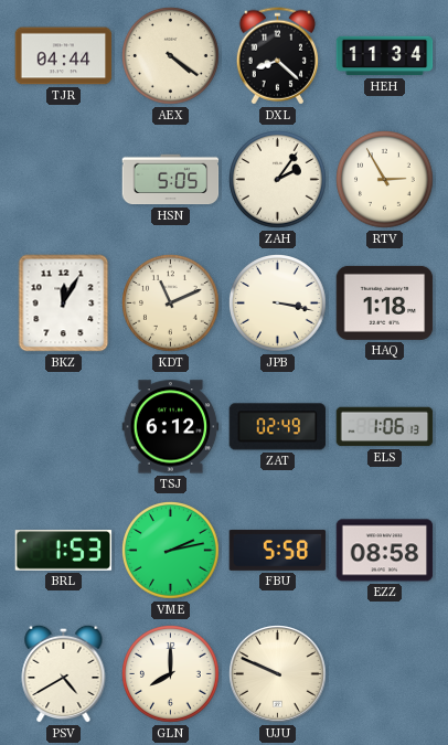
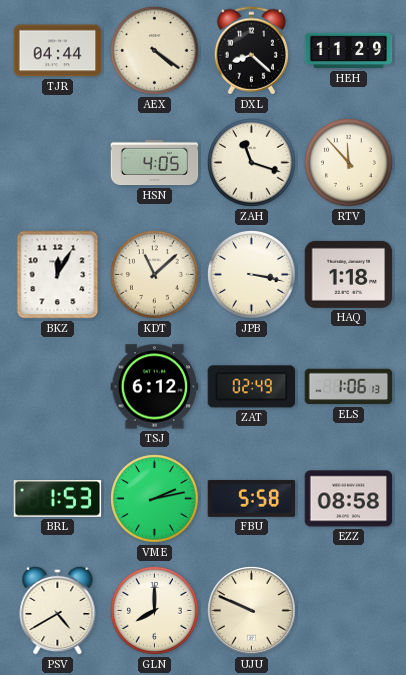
HEH: 11:34 -> 11:29 (349, 51)
HSN: 5:05 -> 4:05 (155, 163)
ZAH: 2:06 -> 11:18 (252, 163)
RTV: 2:55 -> 11:53 (349, 163)
KDT: 11:11 -> 11:08 (155, 275)
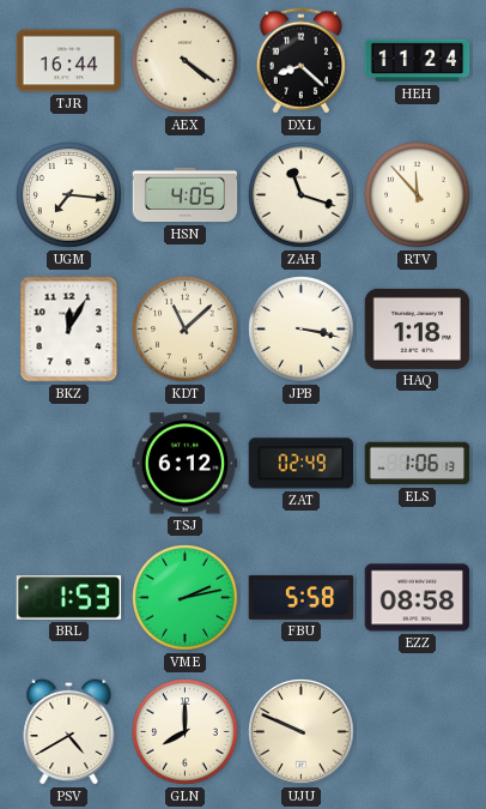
TJR: 04:44 -> 16:44 (69, 61)
HEH: 11:29 -> 11:24 (418, 61)
UGM: none -> 7:16 (69, 195)
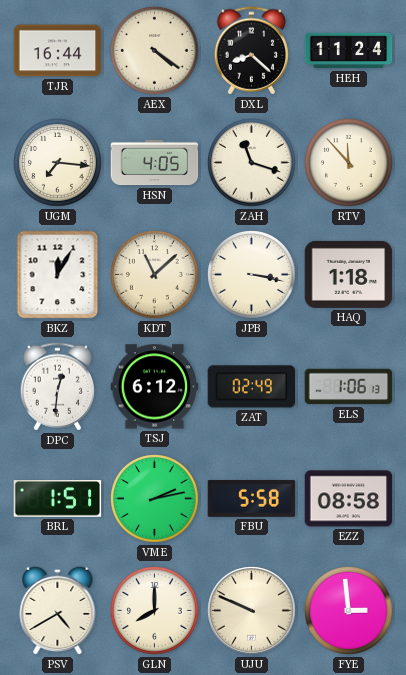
DPC: none -> 12:31 (57, 387)
BRL: 1:53 -> 1:51 (58, 499)
FYE: none -> 2:59 (349, 611)
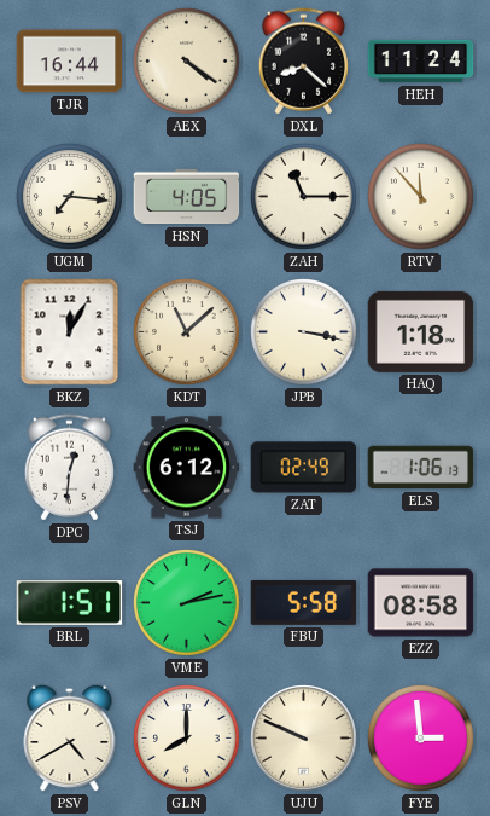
ZAH: 11:18 -> 11:15 (304, 197)
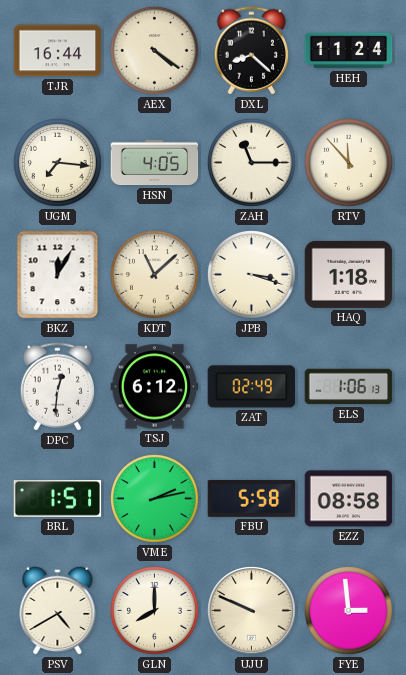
JPB: 3:17 -> 3:18 (252, 275)
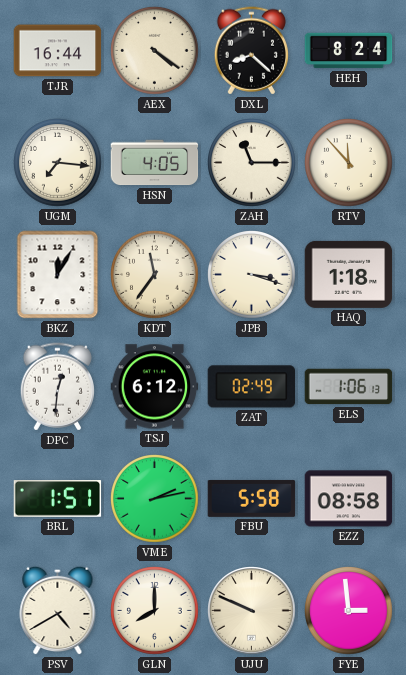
HEH: 11:24 -> 8:24 (349, 51)
KDT: 11:08 -> 11:36 (155, 275)
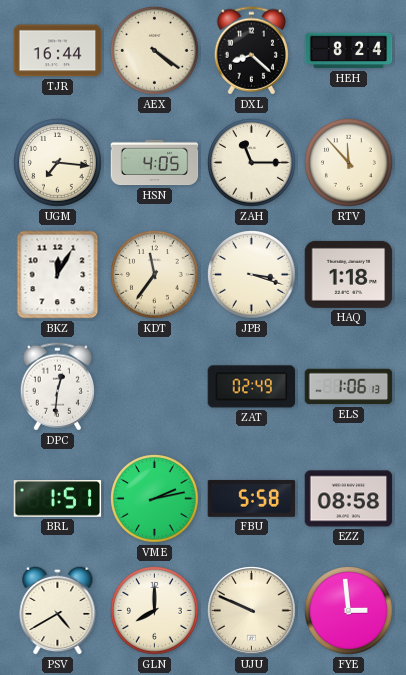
TSJ: 6:12 -> none (155, 387)
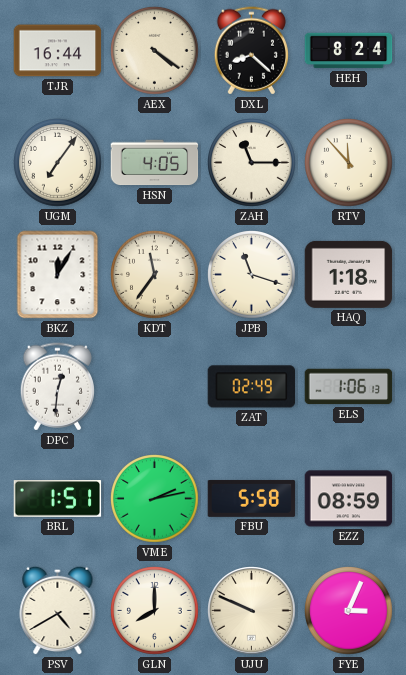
UGM: 7:16 -> 7:06 (58, 163)
JPB: 3:18 -> 11:18 (252, 275)
EZZ: 08:58 -> 08:59 (349, 499)
FYE: 2:59 -> 3:04 (349, 611)
